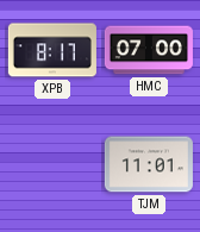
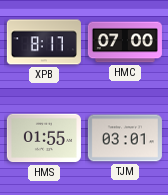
HMS: none -> 01:55 (44, 138)
TJM: 11:01 -> 03:01 (125, 138)
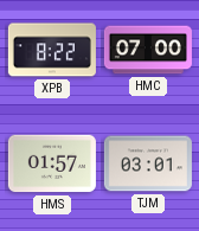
XPB: 8:17 -> 8:22 (52, 50)
HMS: 01:55 -> 01:57 (52, 163)
